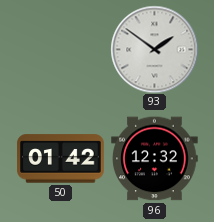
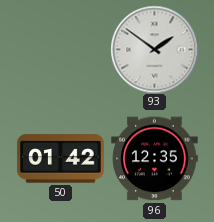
96: 12:32 -> 12:35 (155, 159)
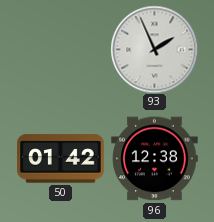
93: 1:51 -> 1:56 (154, 49)
96: 12:35 -> 12:38 (155, 159)
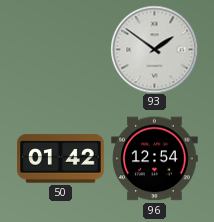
93: 1:56 -> 1:51 (154, 49)
96: 12:38 -> 12:54 (155, 159)
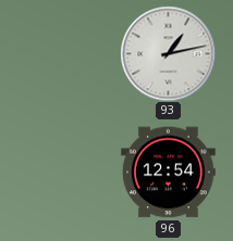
93: 1:51 -> 1:13 (168, 53)
50: 01:42 -> none (61, 159)
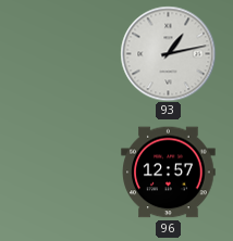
96: 12:54 -> 12:57 (169, 173)
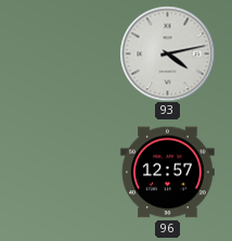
93: 1:13 -> 4:13 (167, 53)
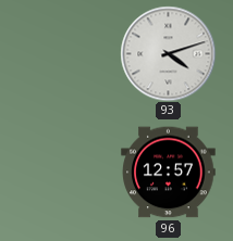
93: 4:13 -> 4:12 (168, 53)
